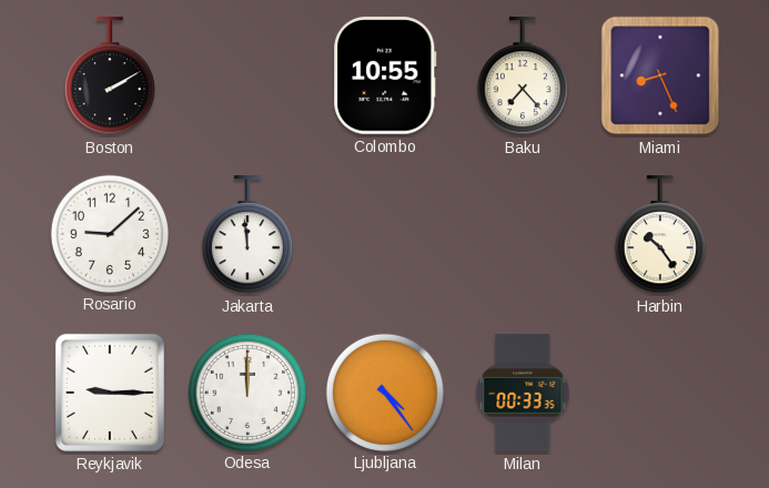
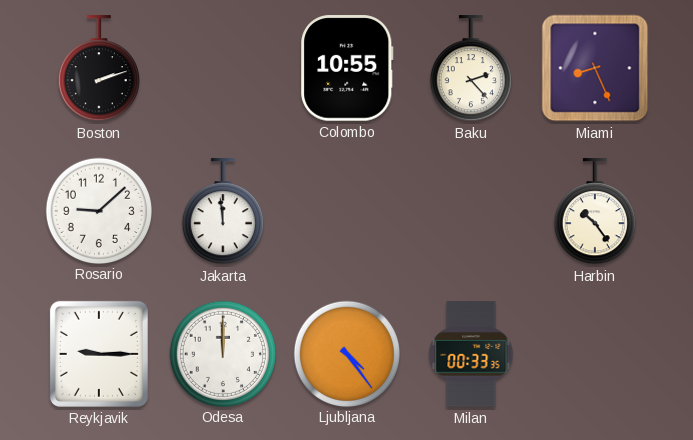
Boston: 2:10 -> 2:12 (99, 69)
Baku: 7:23 -> 2:23 (471, 69)
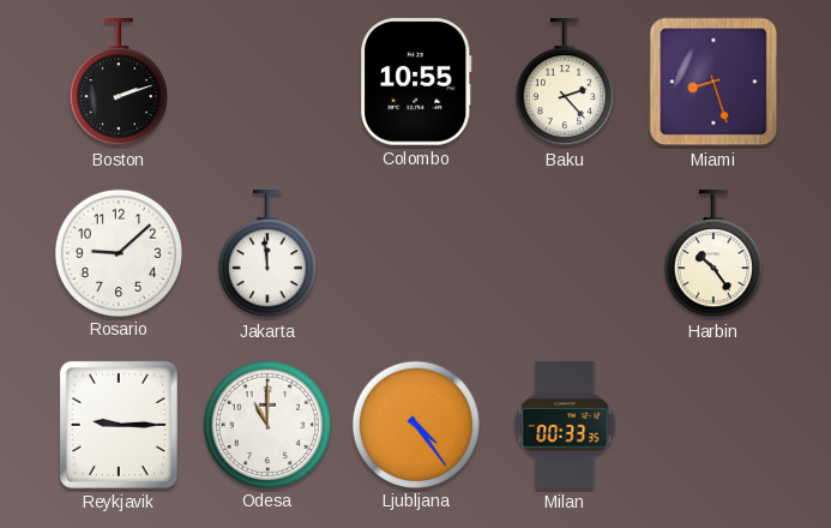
Miami: 8:26 -> 8:27 (713, 82)
Odesa: 12:00 -> 11:00 (266, 424)
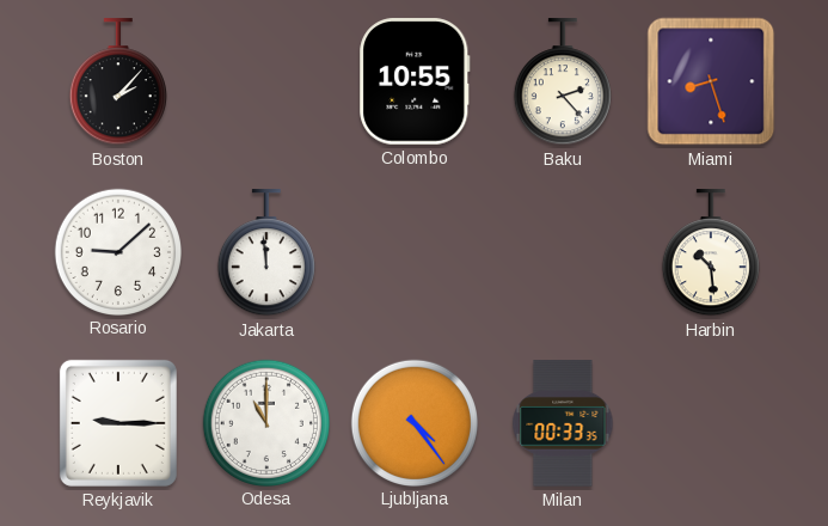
Boston: 2:12 -> 2:07 (118, 82)
Harbin: 10:24 -> 10:29 (711, 253)
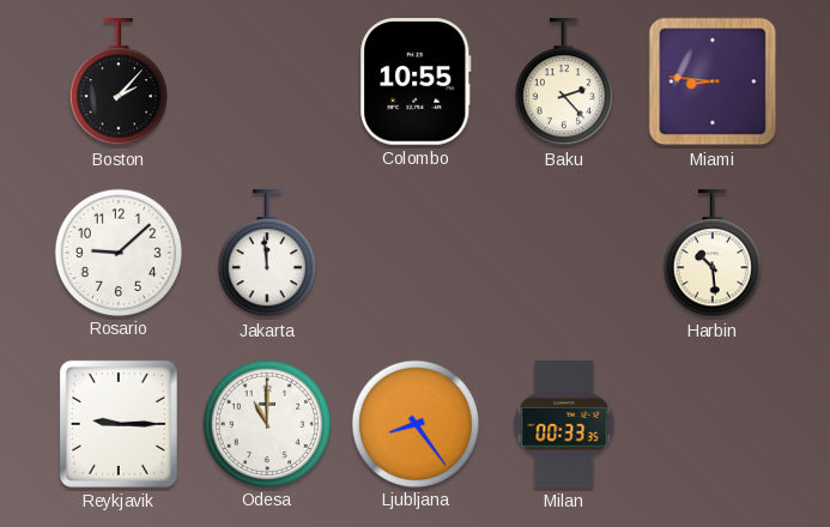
Miami: 8:27 -> 8:46 (713, 81)
Ljubljana: 4:24 -> 8:24 (414, 423)
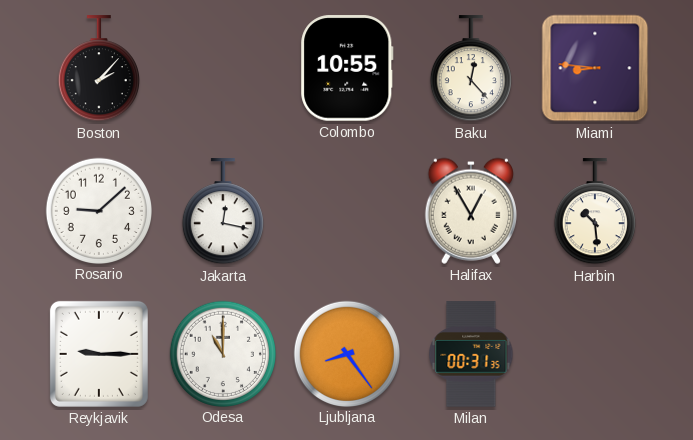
Baku: 2:23 -> 12:23 (471, 69)
Jakarta: 11:59 -> 12:17 (223, 212)
Halifax: none -> 12:55 (471, 211)
Milan: 00:33 -> 00:31 (471, 354)
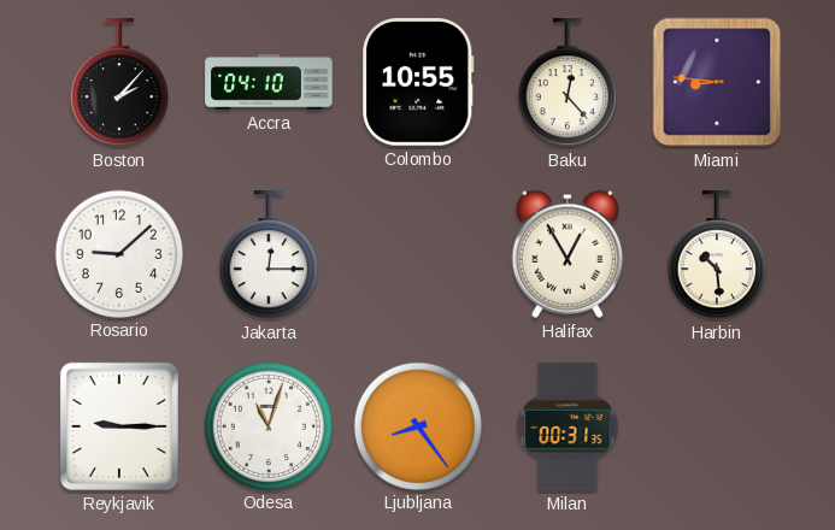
Accra: none -> 04:10 (269, 82)
Jakarta: 12:17 -> 12:15 (269, 255)
Odesa: 11:00 -> 11:03 (267, 425)
